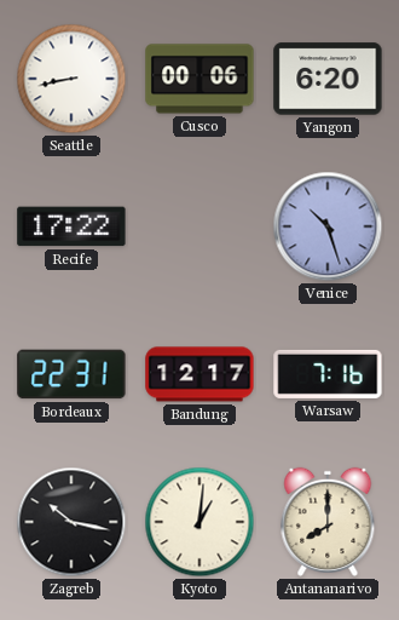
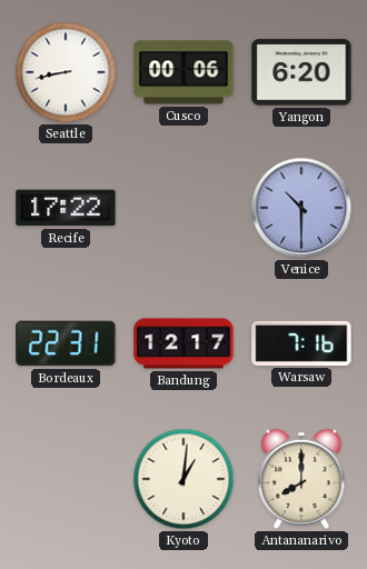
Venice: 10:27 -> 10:30 (301, 208)
Zagreb: 10:17 -> none (71, 522)
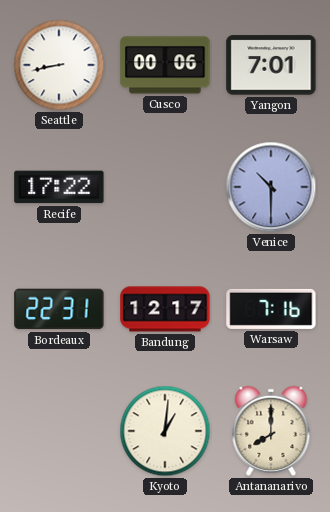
Yangon: 6:20 -> 7:01 (271, 65)
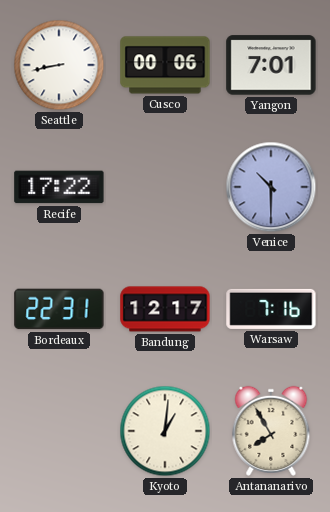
Antananarivo: 8:00 -> 7:55 (271, 431)
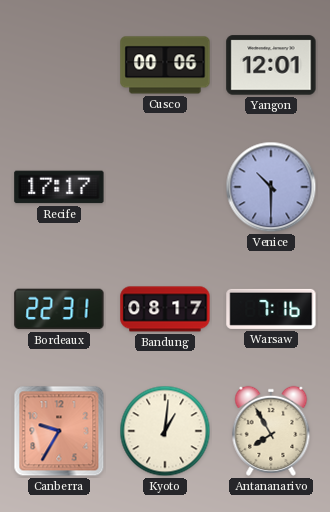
Seattle: 8:43 -> none (59, 65)
Yangon: 7:01 -> 12:01 (271, 65)
Recife: 17:22 -> 17:17 (59, 187)
Bandung: 12:17 -> 08:17 (165, 309)
Canberra: none -> 9:35 (59, 431)
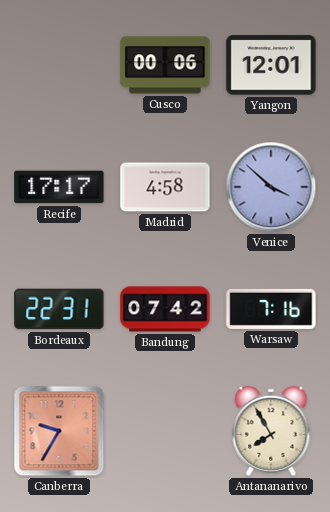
Madrid: none -> 4:58 (165, 187)
Venice: 10:30 -> 3:52 (271, 187)
Bandung: 08:17 -> 07:42 (165, 309)
Kyoto: 1:01 -> none (165, 431)
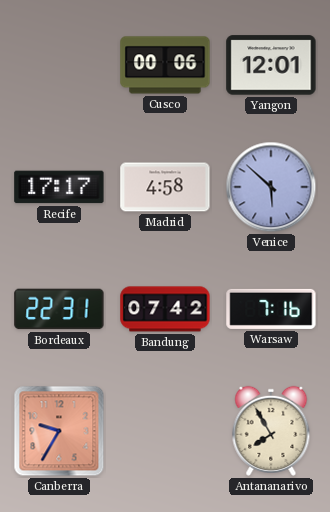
Venice: 3:52 -> 5:52 (271, 187)
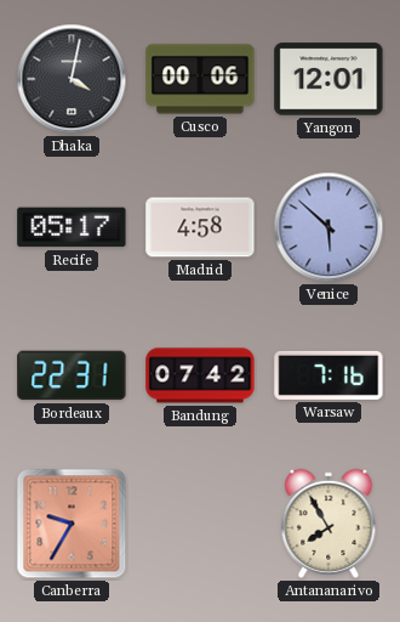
Dhaka: none -> 4:02 (72, 79)
Recife: 17:17 -> 05:17 (72, 227)
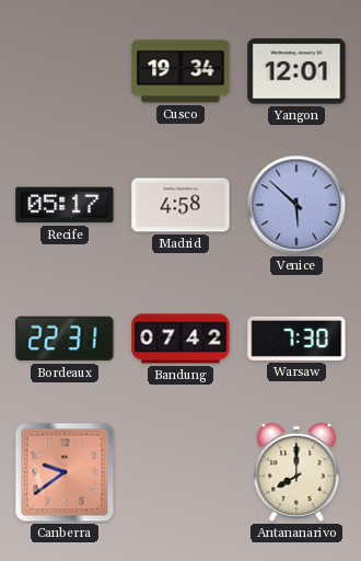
Dhaka: 4:02 -> none (72, 79)
Cusco: 00:06 -> 19:34 (180, 71)
Warsaw: 7:16 -> 7:30 (296, 339)
Canberra: 9:35 -> 9:39 (65, 472)
Antananarivo: 7:55 -> 8:00 (296, 472)
